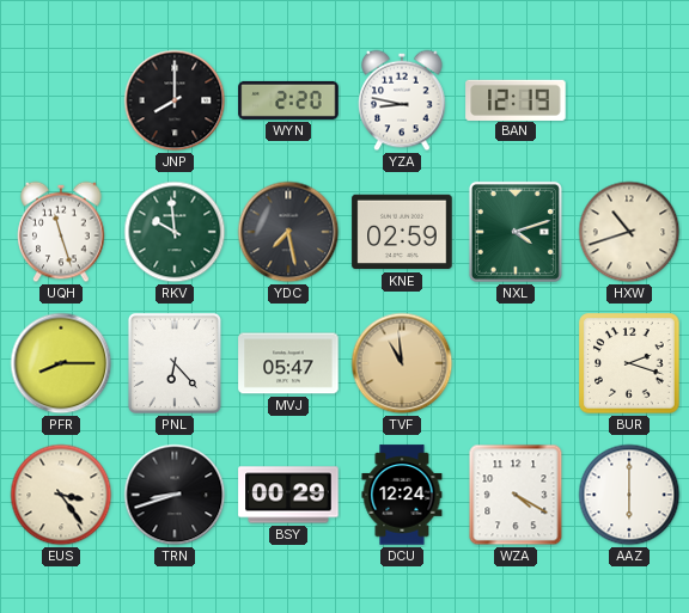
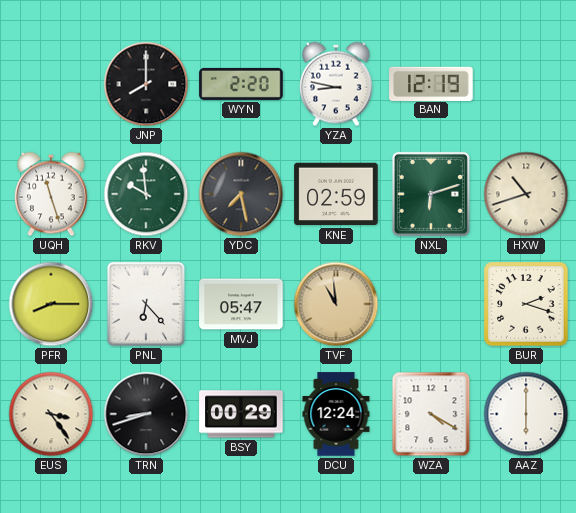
NXL: 4:12 -> 6:12 (431, 194)
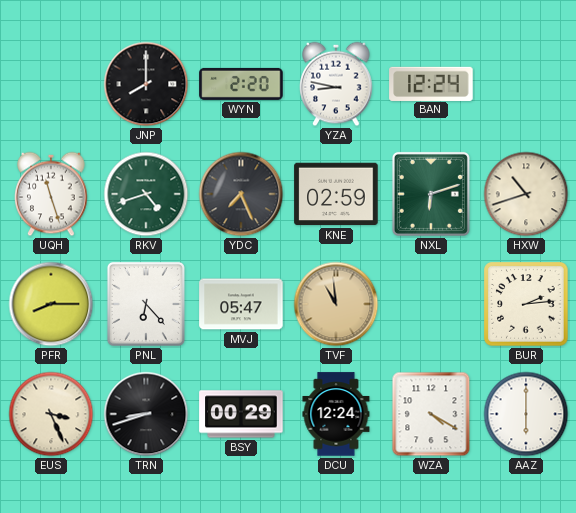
BAN: 12:19 -> 12:24 (431, 83)
RKV: 9:59 -> 4:42 (146, 194)
YDC: 7:28 -> 7:26 (241, 194)
BUR: 2:18 -> 2:14 (526, 304)
EUS: 3:24 -> 3:26 (51, 414)
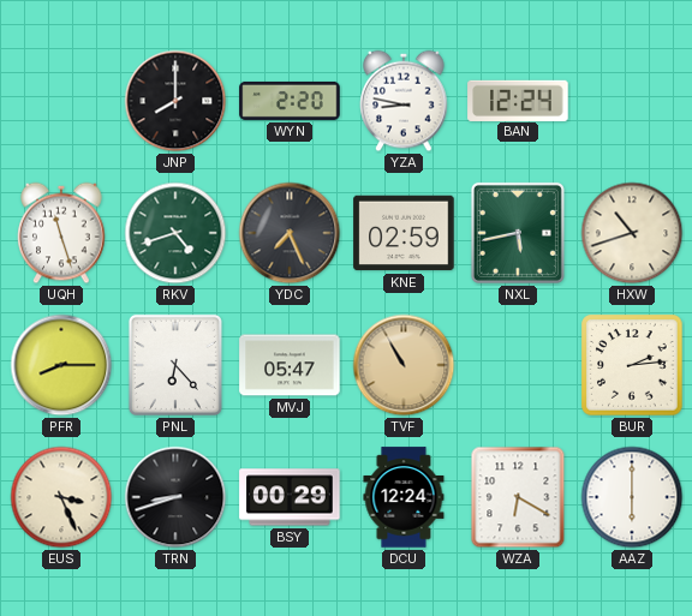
NXL: 6:12 -> 5:43 (518, 233)
TVF: 10:59 -> 10:55 (404, 365)
WZA: 4:20 -> 6:20 (518, 497)
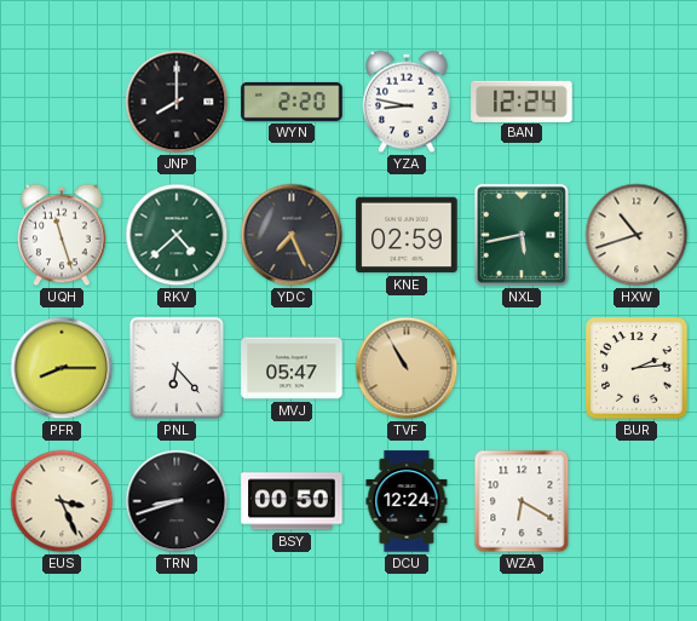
RKV: 4:42 -> 4:38 (177, 235)
BSY: 00:29 -> 00:50 (292, 501)
AAZ: 6:00 -> none (632, 497)
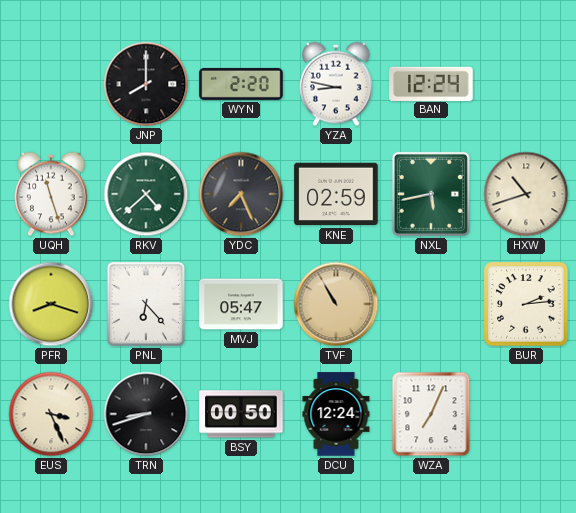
PFR: 8:15 -> 8:18 (51, 304)
WZA: 6:20 -> 7:04 (431, 414)
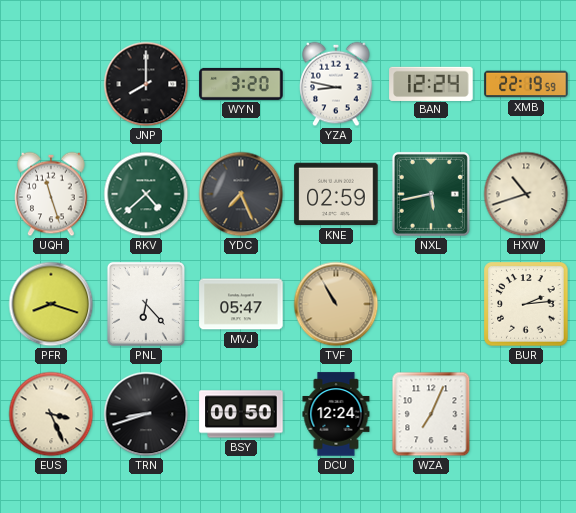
WYN: 2:20 -> 3:20 (241, 84)
XMB: none -> 22:19 (526, 84)
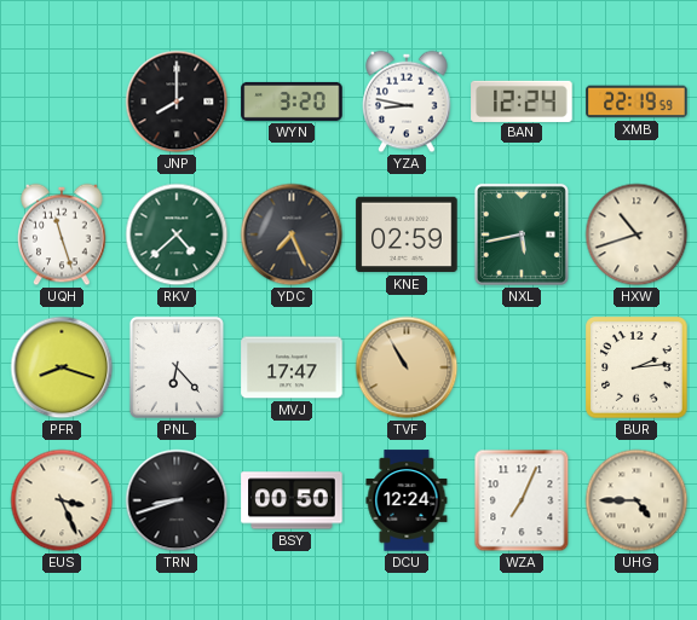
MVJ: 05:47 -> 17:47 (292, 367)
UHG: none -> 4:45 (636, 500)
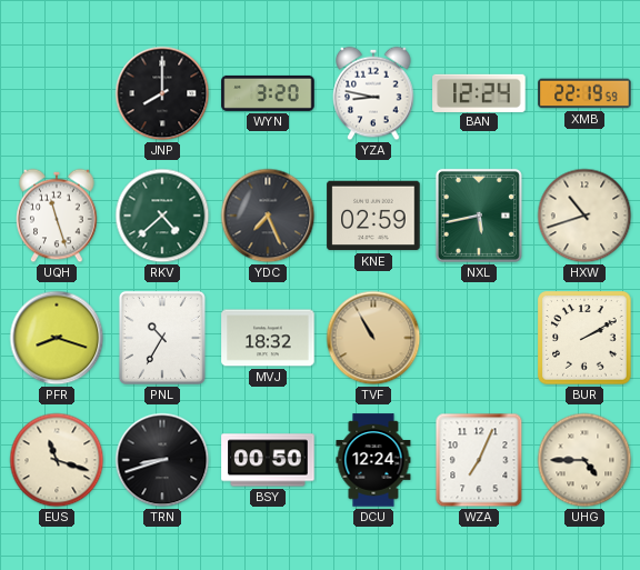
PNL: 6:23 -> 10:35 (162, 338)
MVJ: 17:47 -> 18:32 (268, 338)
BUR: 2:14 -> 2:10 (584, 338)
EUS: 3:26 -> 11:18 (57, 460)
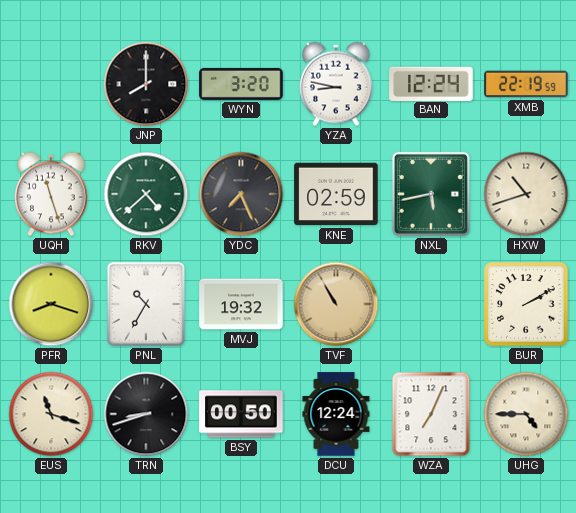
MVJ: 18:32 -> 19:32 (241, 304)
